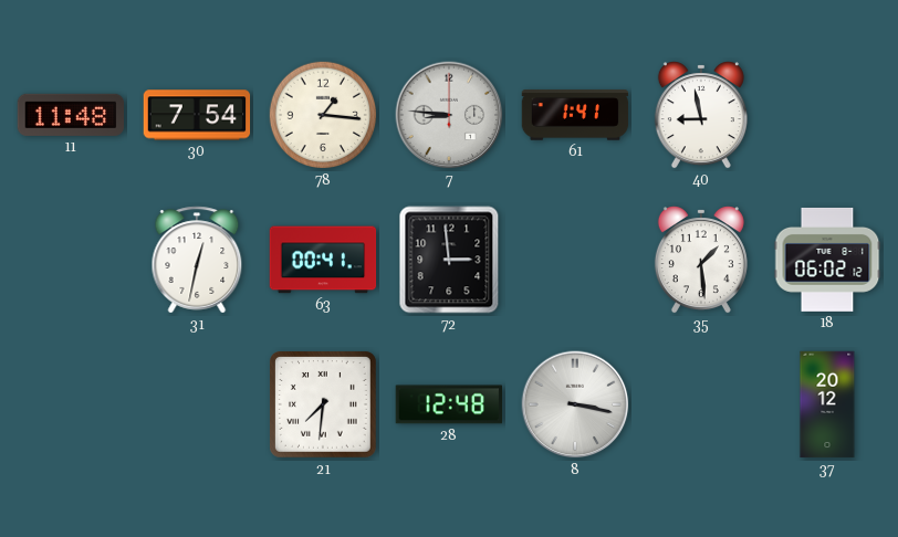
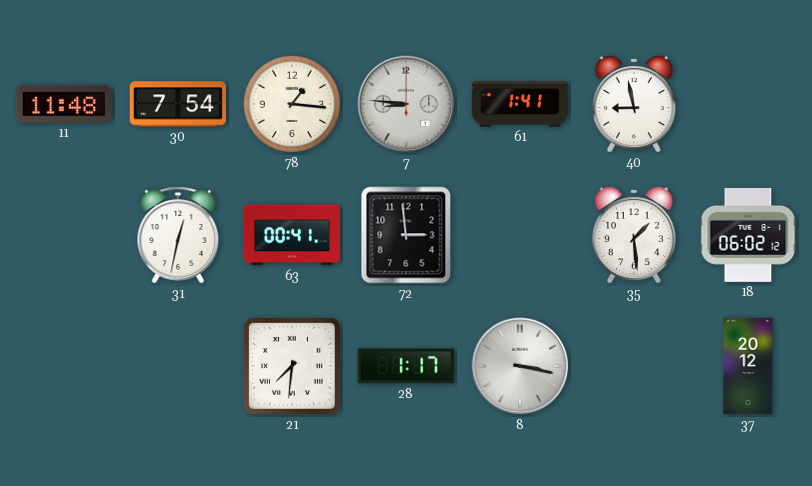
28: 12:48 -> 1:17 (405, 366)
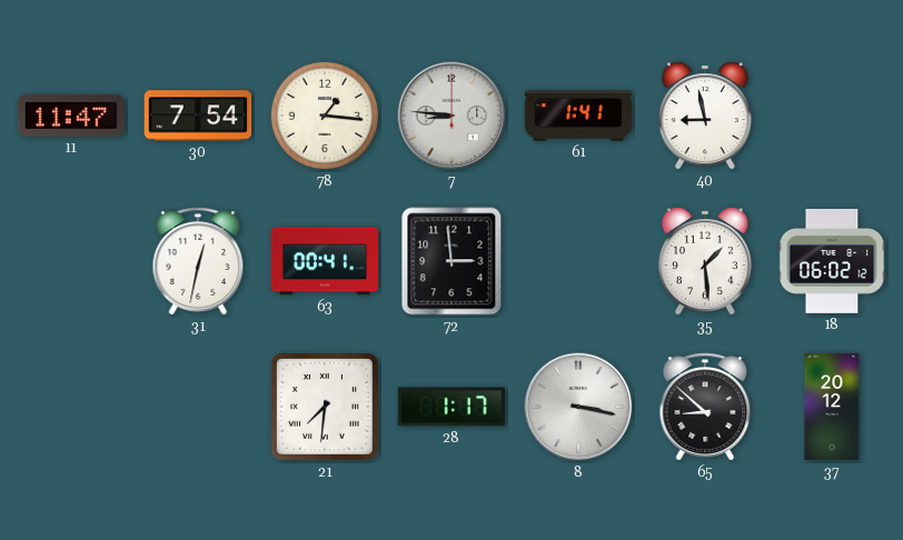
11: 11:48 -> 11:47 (70, 116)
65: none -> 8:52 (705, 407)
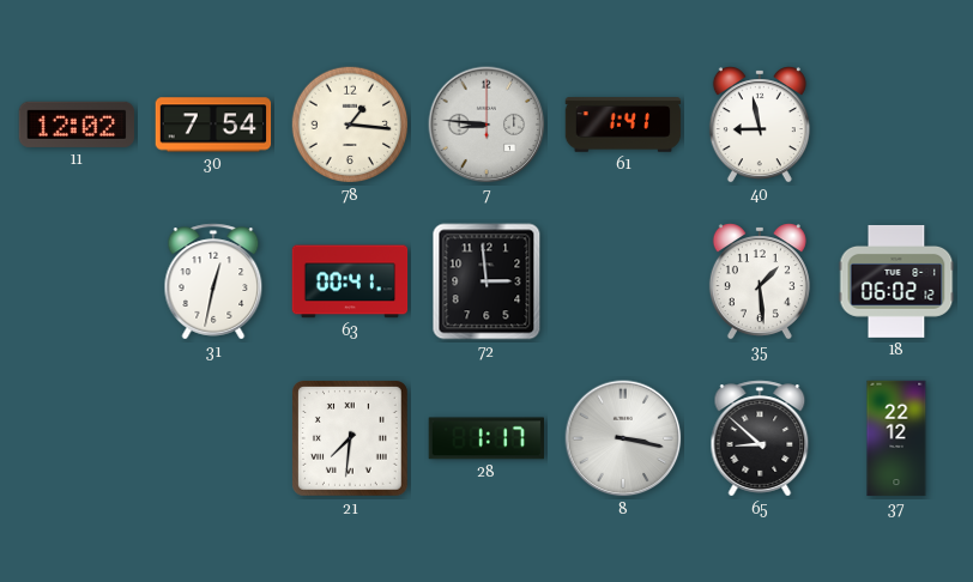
11: 11:47 -> 12:02 (75, 125)
37: 20:12 -> 22:12 (896, 438)
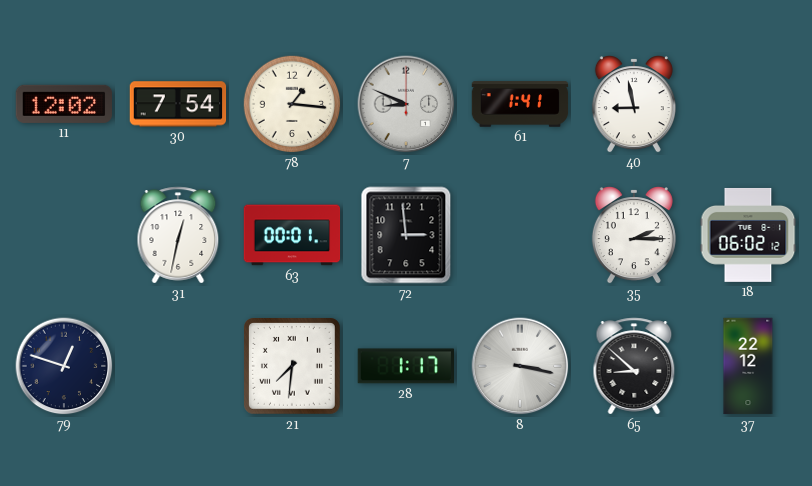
7: 8:46 -> 8:49 (406, 104)
63: 00:41 -> 00:01 (292, 235)
35: 1:29 -> 2:15 (634, 235)
79: none -> 12:48 (64, 366)
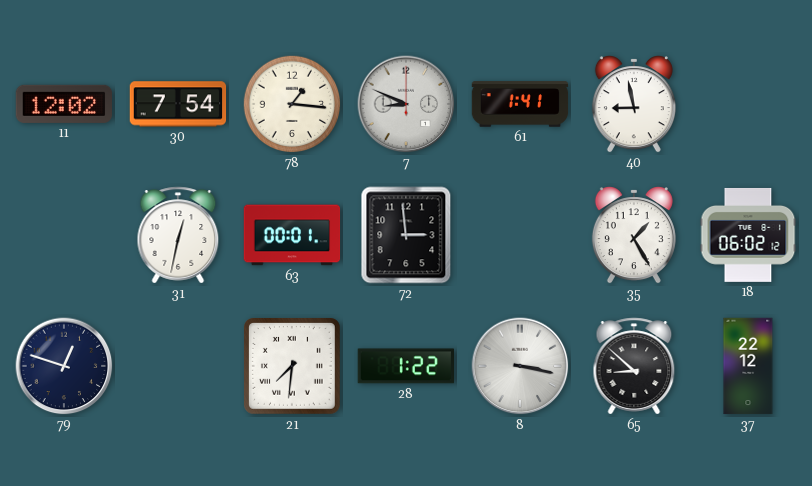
35: 2:15 -> 1:25 (634, 235)
28: 1:17 -> 1:22 (405, 366)
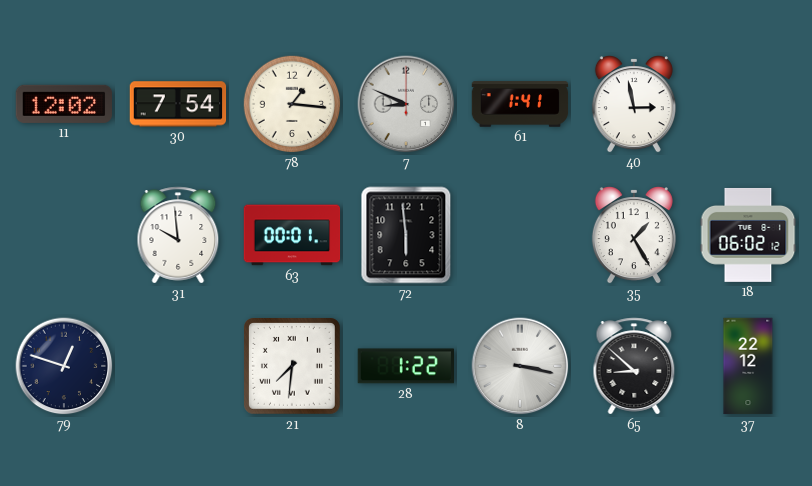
40: 8:58 -> 2:58 (634, 104)
31: 12:32 -> 9:59 (178, 235)
72: 2:59 -> 5:59 (406, 235)
